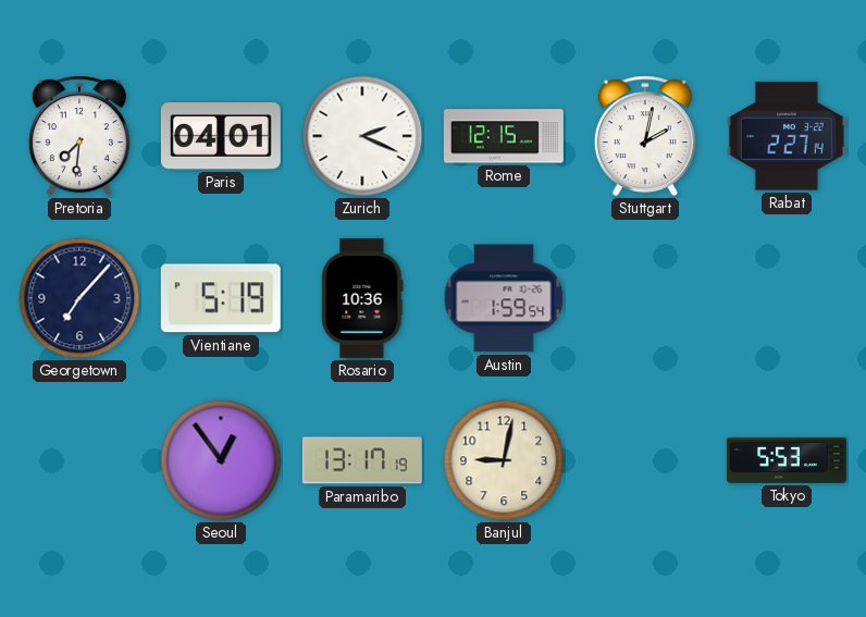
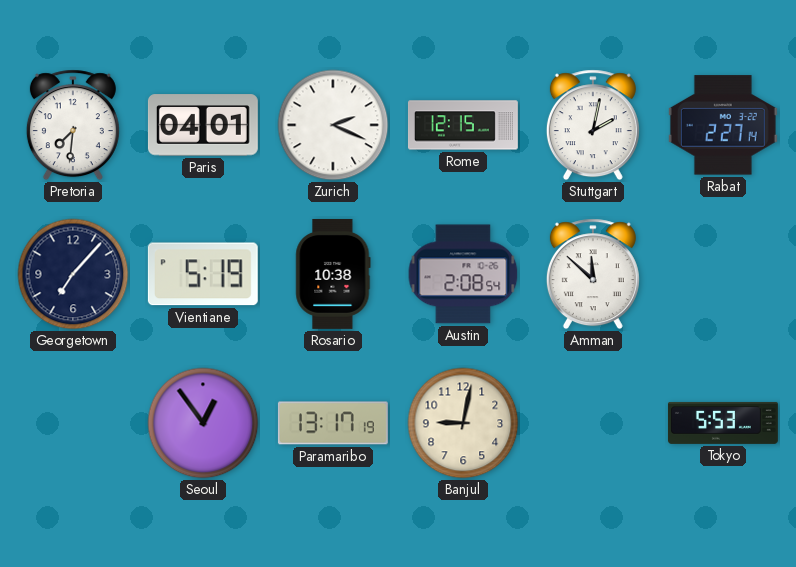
Rosario: 10:36 -> 10:38 (333, 274)
Austin: 1:59 -> 2:08 (463, 274)
Amman: none -> 11:52 (593, 274)
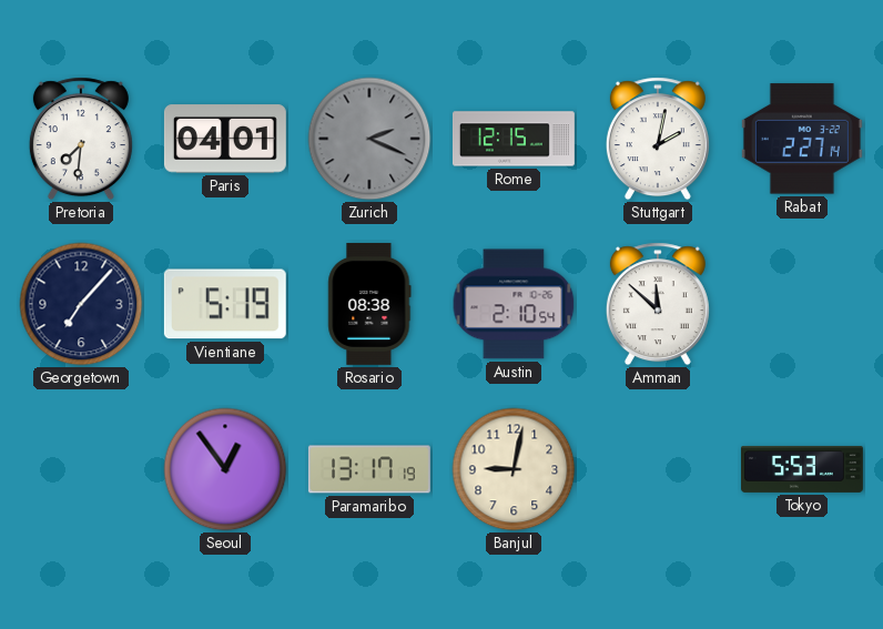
Zurich dial: white -> grey (369, 139)
Rosario: 10:38 -> 08:38 (369, 304)
Austin: 2:08 -> 2:10 (514, 304)
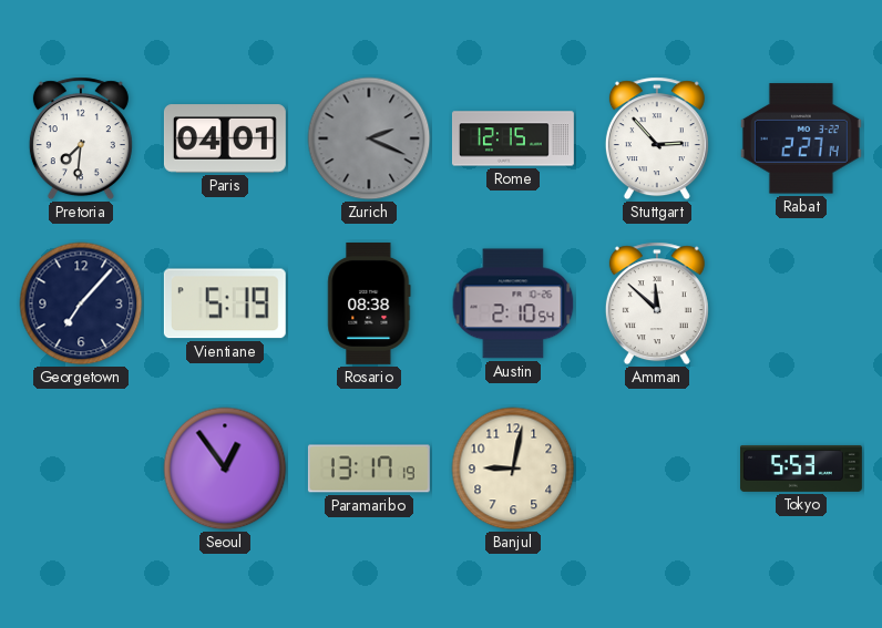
Stuttgart: 2:02 -> 2:53 (657, 138)
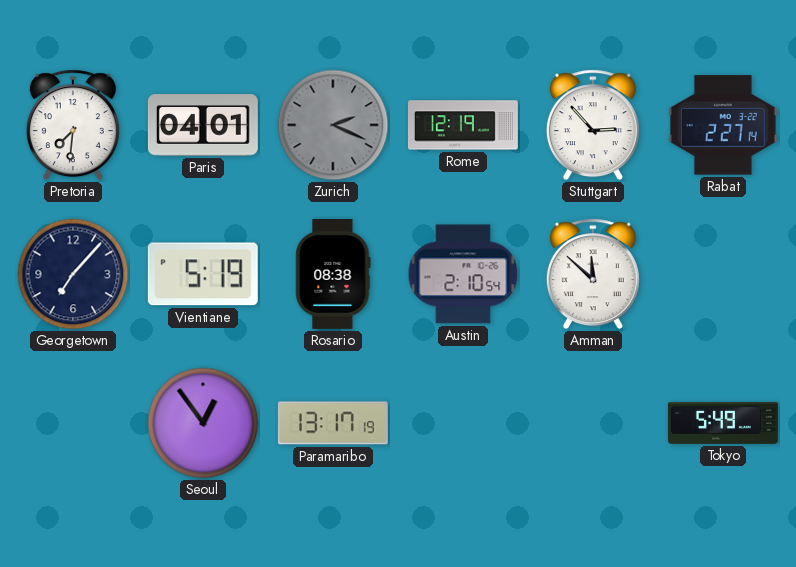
Rome: 12:15 -> 12:19 (463, 125)
Banjul: 9:02 -> none (513, 469)
Tokyo: 5:53 -> 5:49 (723, 423)
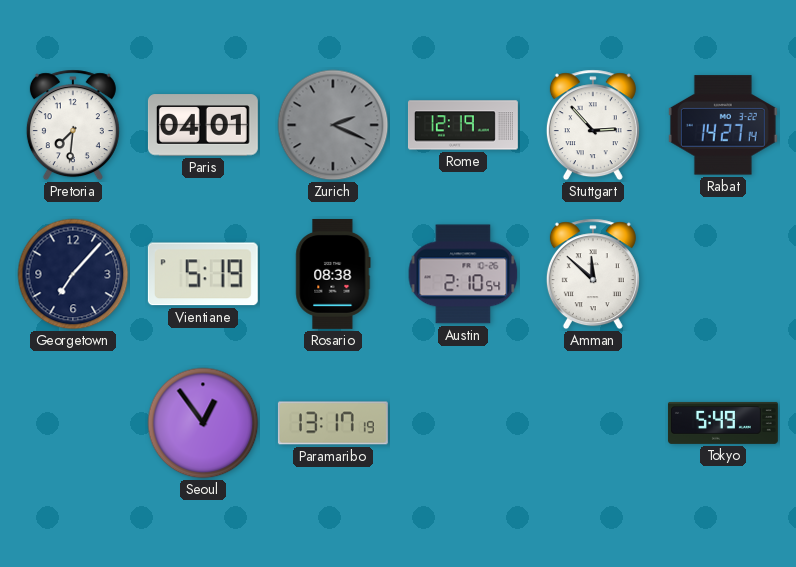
Rabat: 2:27 -> 14:27 (723, 125)
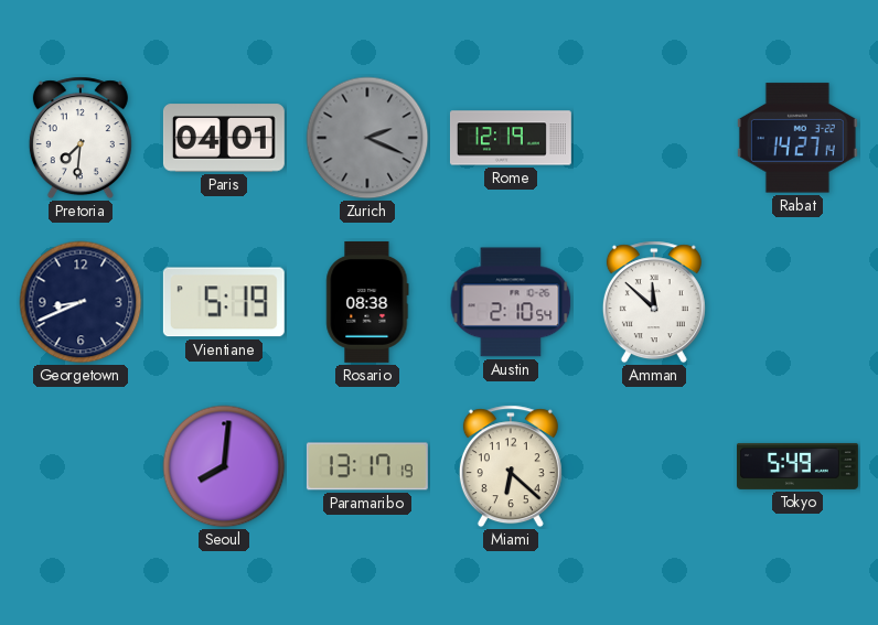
Stuttgart: 2:53 -> none (593, 125)
Georgetown: 7:07 -> 8:41 (81, 302)
Seoul: 12:54 -> 8:01 (224, 466)
Miami: none -> 6:22 (511, 466)
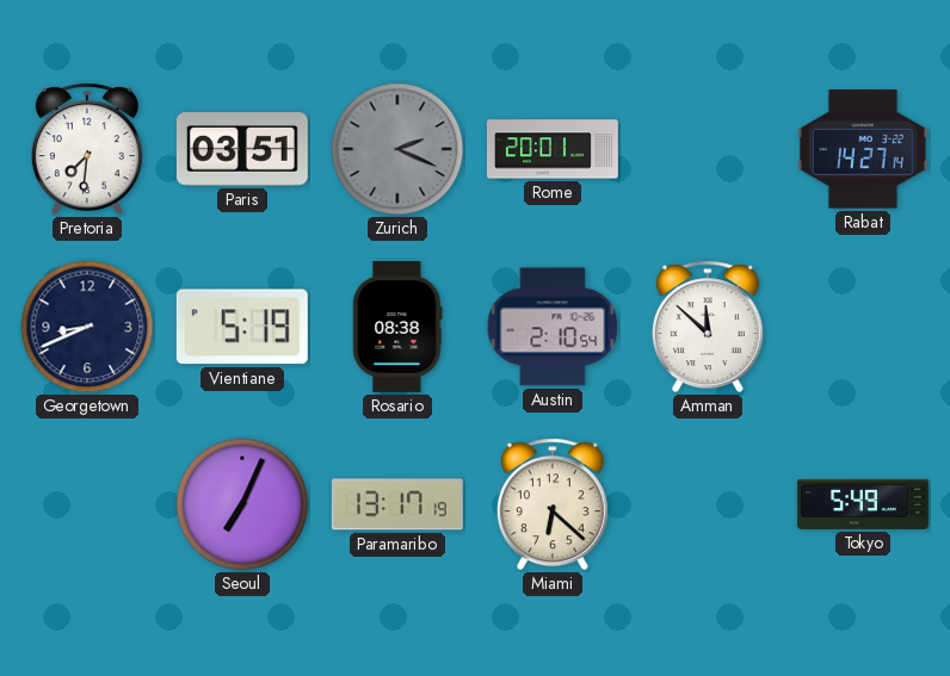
Paris: 04:01 -> 03:51 (242, 149)
Rome: 12:19 -> 20:01 (553, 149)
Seoul: 8:01 -> 7:04 (242, 504)
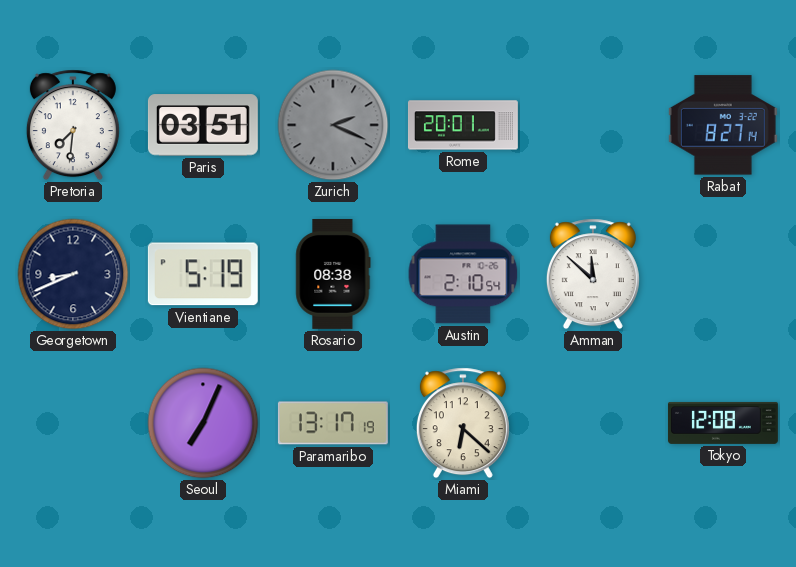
Rabat: 14:27 -> 8:27 (723, 125)
Tokyo: 5:49 -> 12:08 (723, 423)
